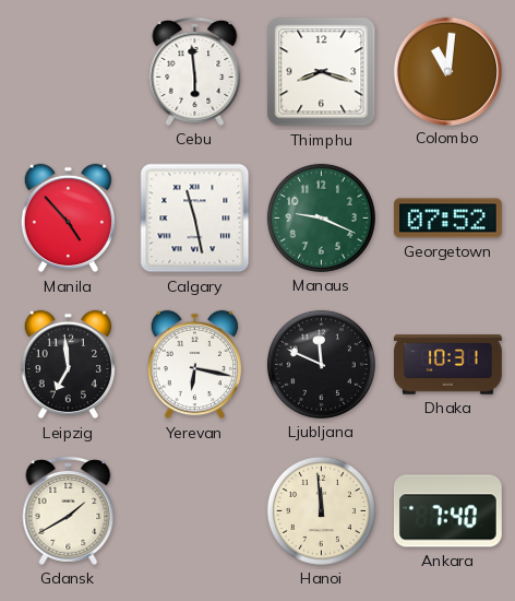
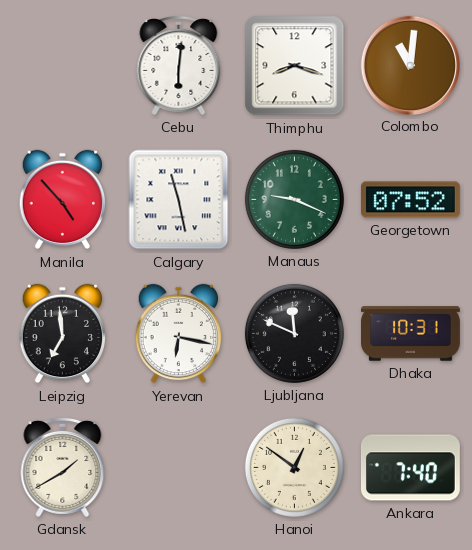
Cebu: 5:59 -> 6:01 (179, 65)
Hanoi: 11:59 -> 12:51 (294, 467)
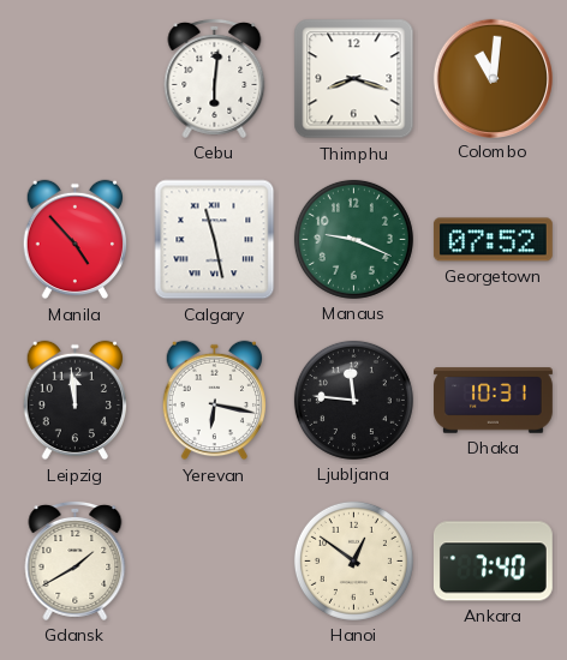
Leipzig: 6:59 -> 11:59 (76, 401)
Ljubljana: 11:49 -> 11:46 (353, 400)
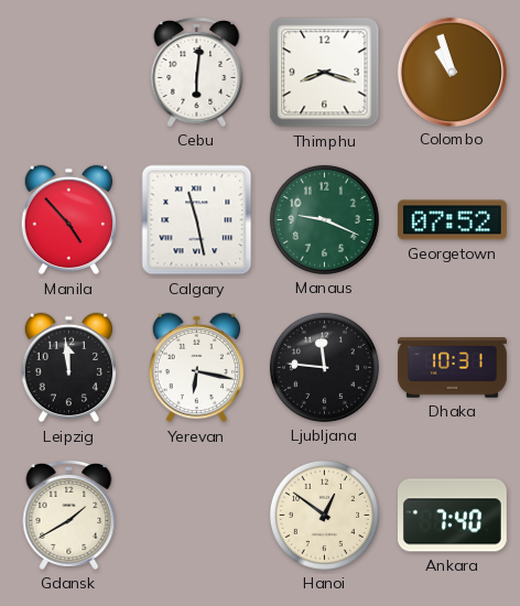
Colombo: 11:01 -> 10:57 (452, 72)
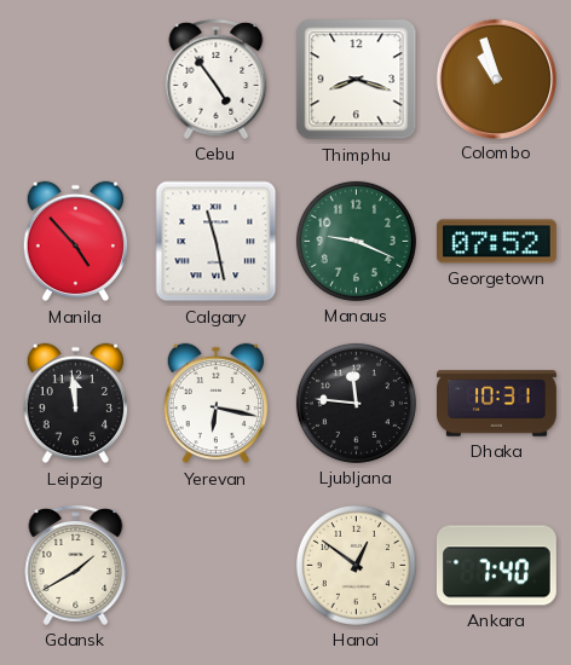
Cebu: 6:01 -> 4:54 (217, 79)
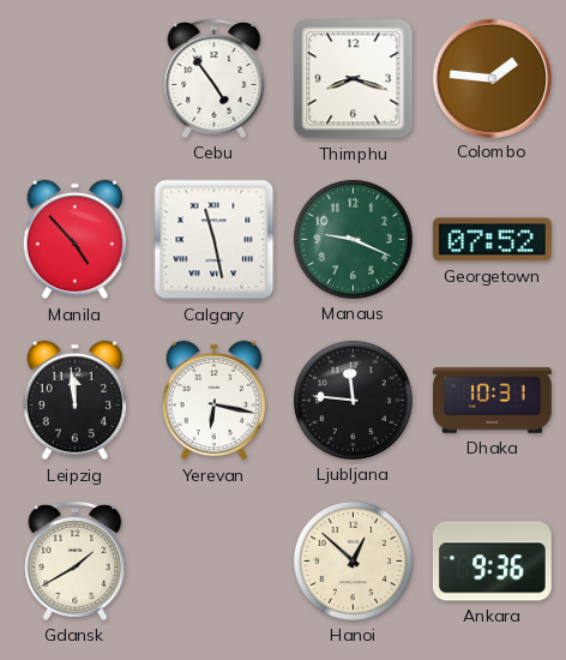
Colombo: 10:57 -> 1:46 (492, 78)
Hanoi: 12:51 -> 12:52 (353, 560)
Ankara: 7:40 -> 9:36 (492, 562)
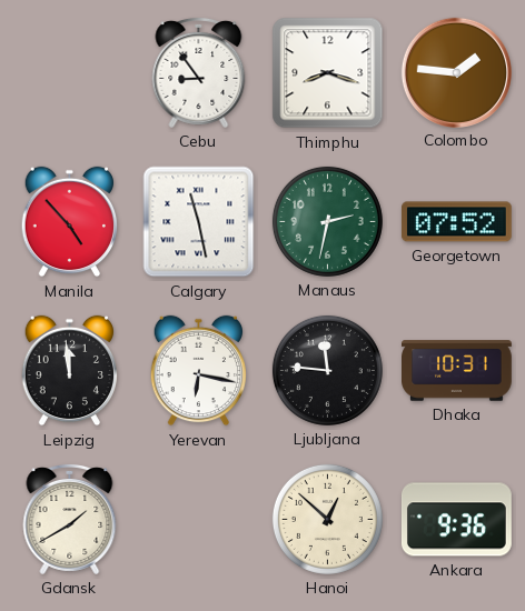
Cebu: 4:54 -> 8:54 (199, 72)
Manaus: 9:19 -> 2:32 (327, 221)
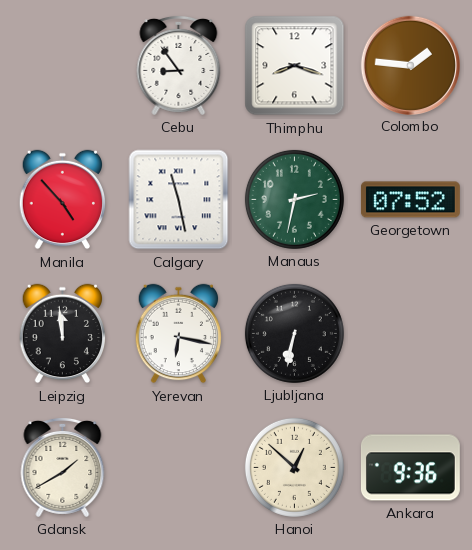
Ljubljana: 11:46 -> 6:32 (294, 333)
Dhaka: 10:31 -> none (457, 371)
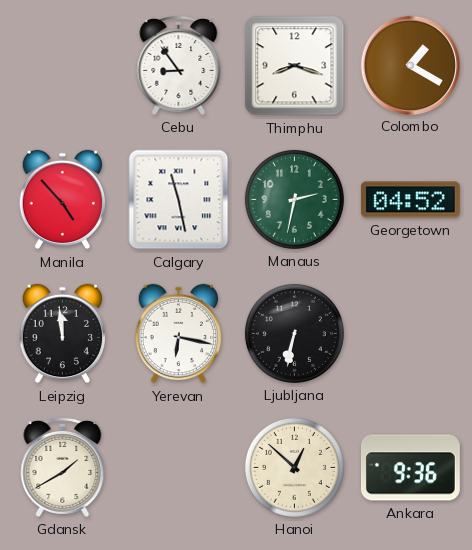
Colombo: 1:46 -> 1:20 (410, 65)
Georgetown: 07:52 -> 04:52 (410, 200)
